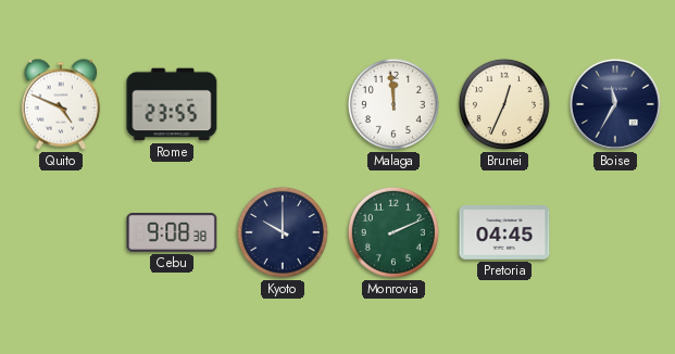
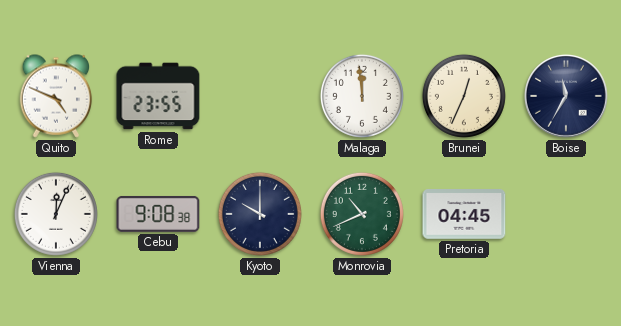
Vienna: none -> 12:04 (56, 214)
Monrovia: 2:11 -> 10:41 (362, 214)
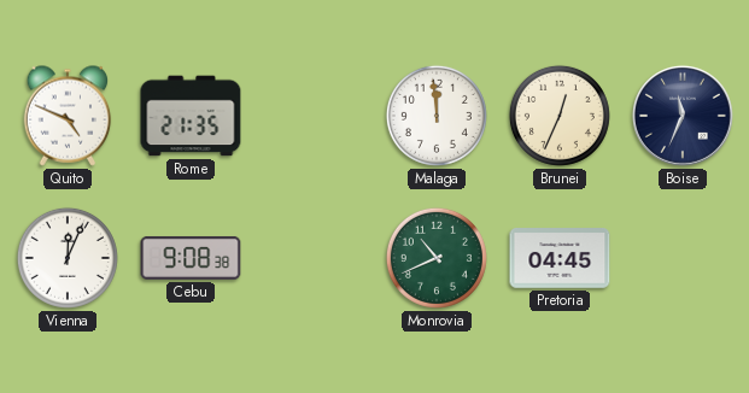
Rome: 23:55 -> 21:35 (191, 116)
Boise: 11:35 -> 11:34 (683, 116)
Kyoto: 10:00 -> none (260, 214)
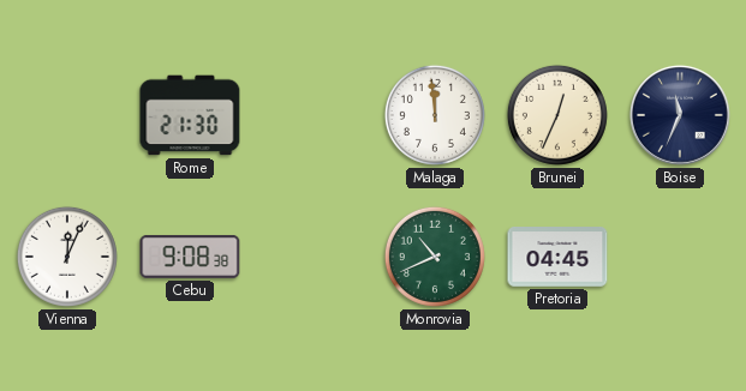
Quito: 4:49 -> none (68, 116)
Rome: 21:35 -> 21:30 (190, 115)
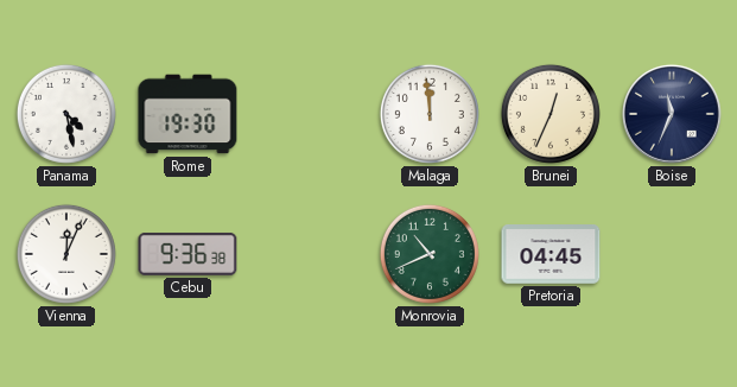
Panama: none -> 4:28 (66, 114)
Rome: 21:30 -> 19:30 (188, 114)
Cebu: 9:08 -> 9:36 (188, 254)
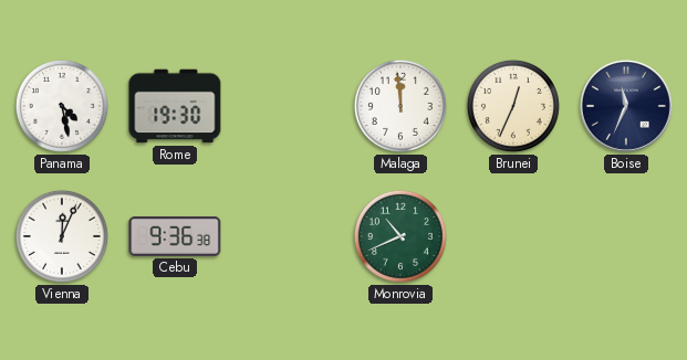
Pretoria: 04:45 -> none (551, 254)
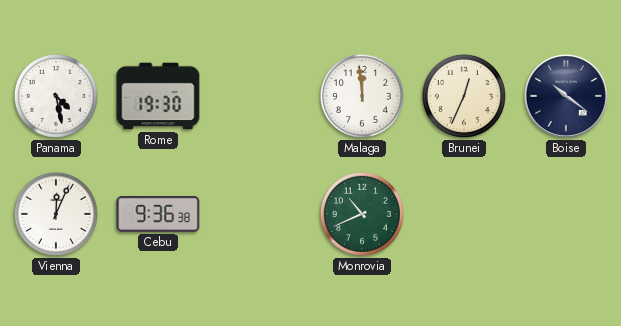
Boise: 11:34 -> 10:21 (566, 96)
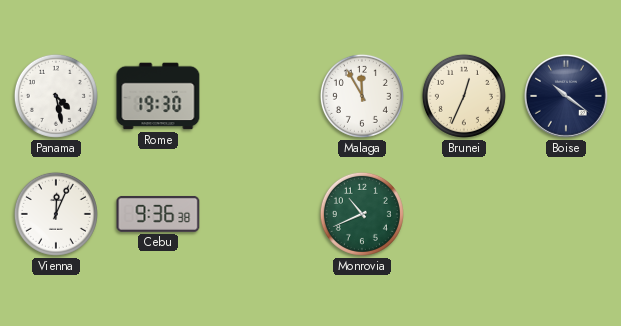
Malaga: 11:59 -> 11:55 (362, 96)
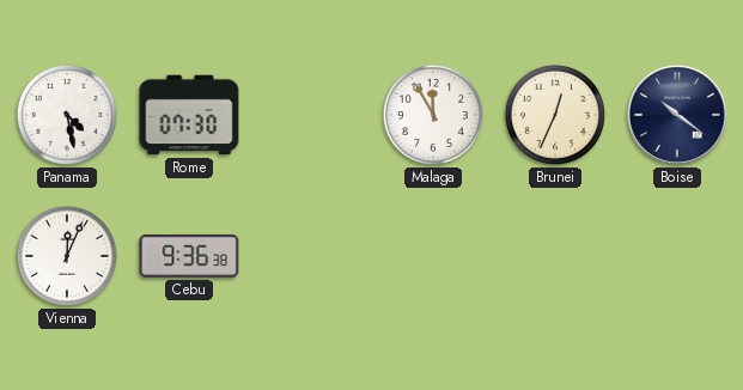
Rome: 19:30 -> 07:30 (189, 115)
Monrovia: 10:41 -> none (362, 214)
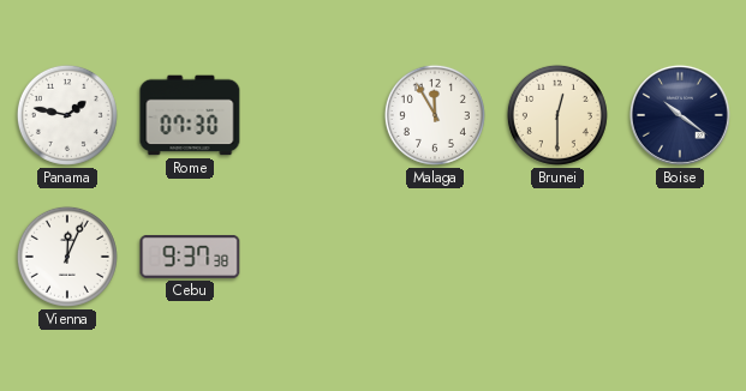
Panama: 4:28 -> 1:47 (67, 115)
Brunei: 12:34 -> 12:30 (557, 115)
Cebu: 9:36 -> 9:37 (190, 257)
